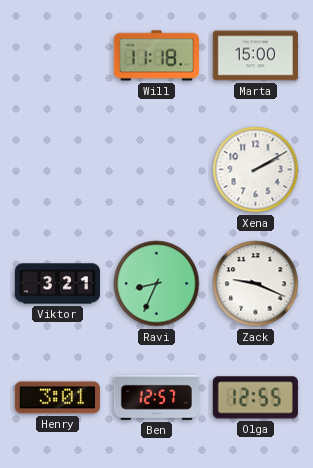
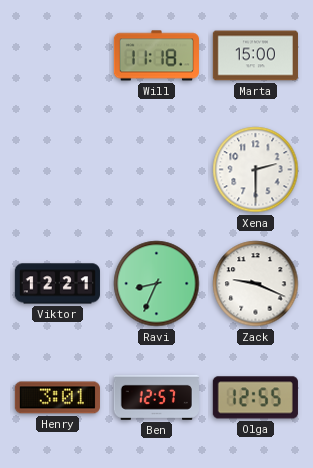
Xena: 2:10 -> 2:30 (256, 170)
Viktor: 3:21 -> 12:21 (57, 284)
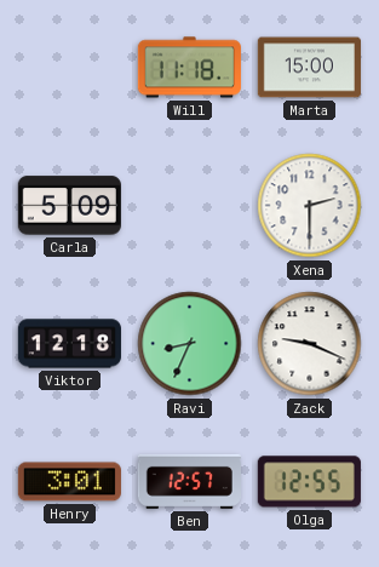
Carla: none -> 5:09 (69, 206)
Viktor: 12:21 -> 12:18 (69, 344)
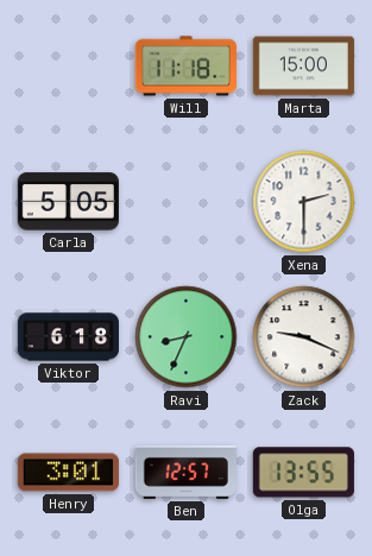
Carla: 5:09 -> 5:05 (68, 202)
Viktor: 12:18 -> 6:18 (68, 337)
Olga: 12:55 -> 13:55 (303, 473)
